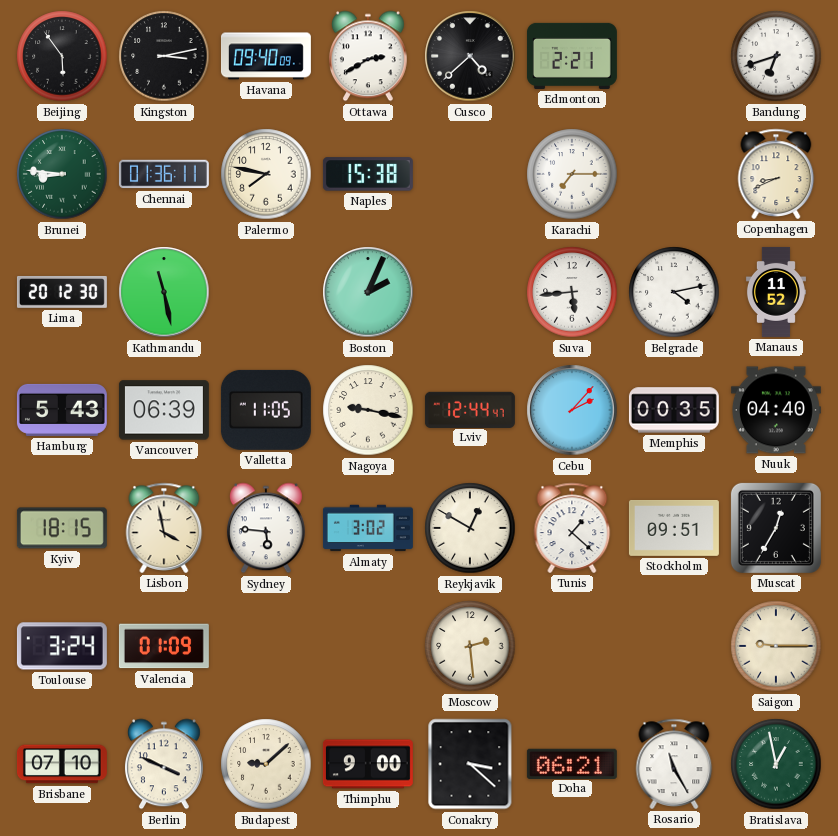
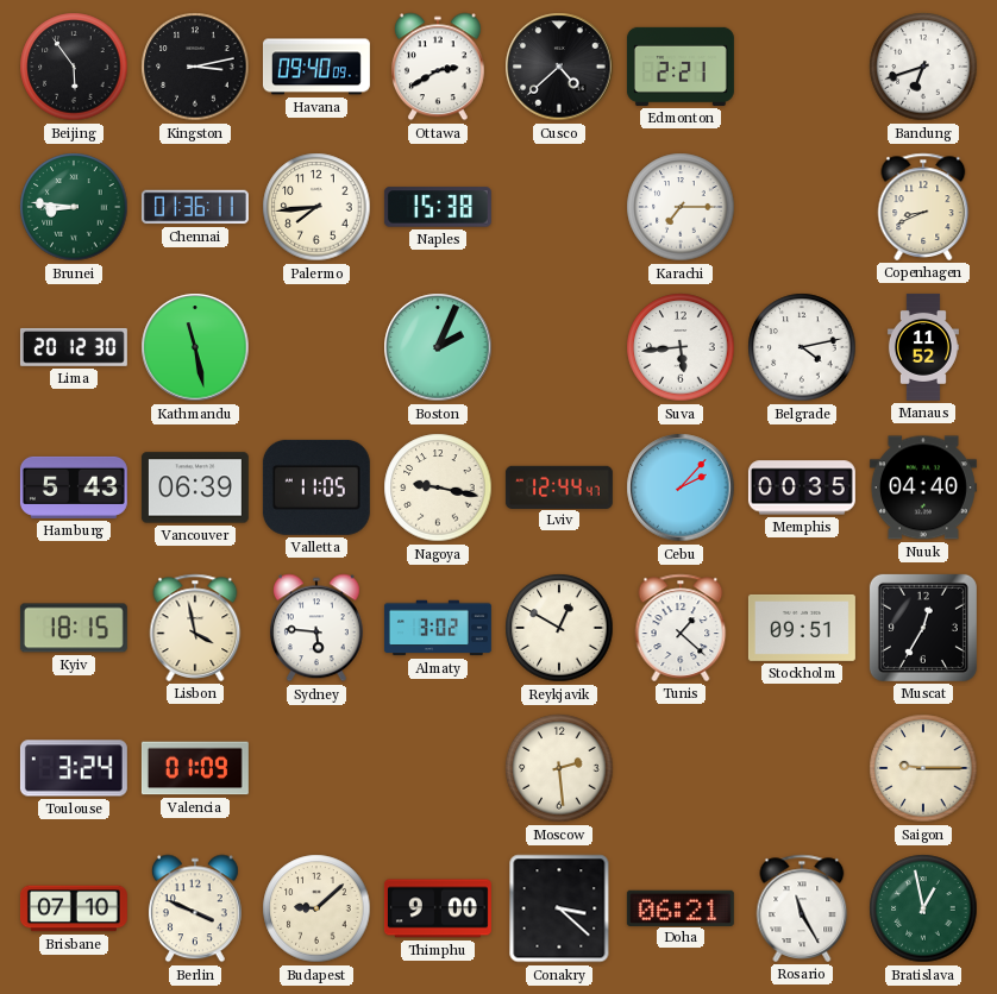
Palermo: 7:47 -> 7:44 (316, 207)
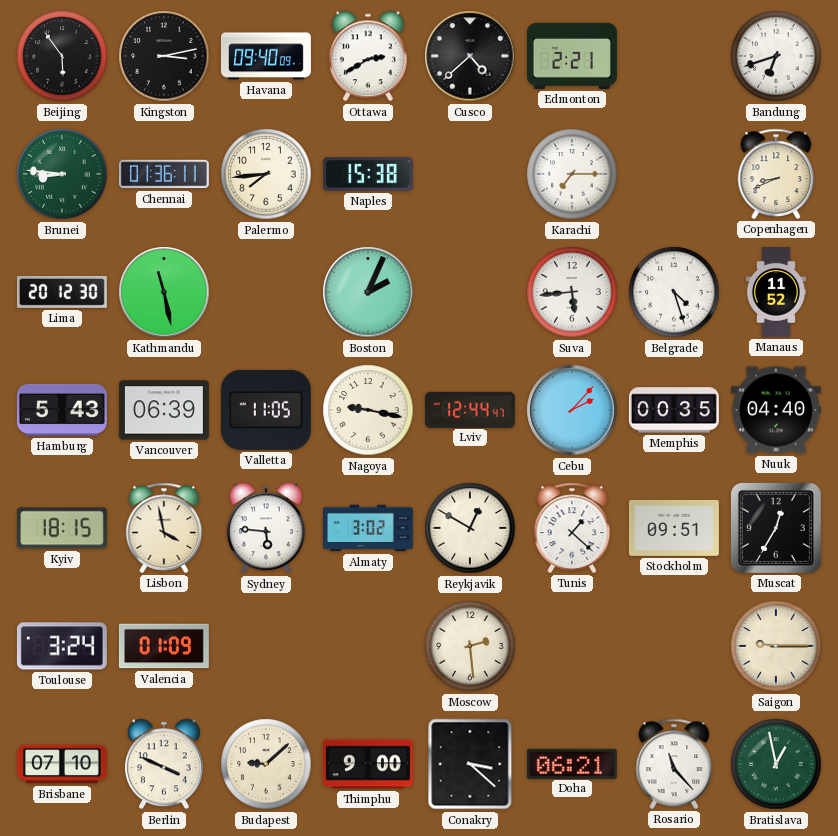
Belgrade: 4:13 -> 4:27 (674, 292)
Rosario: 11:25 -> 11:23 (674, 764)
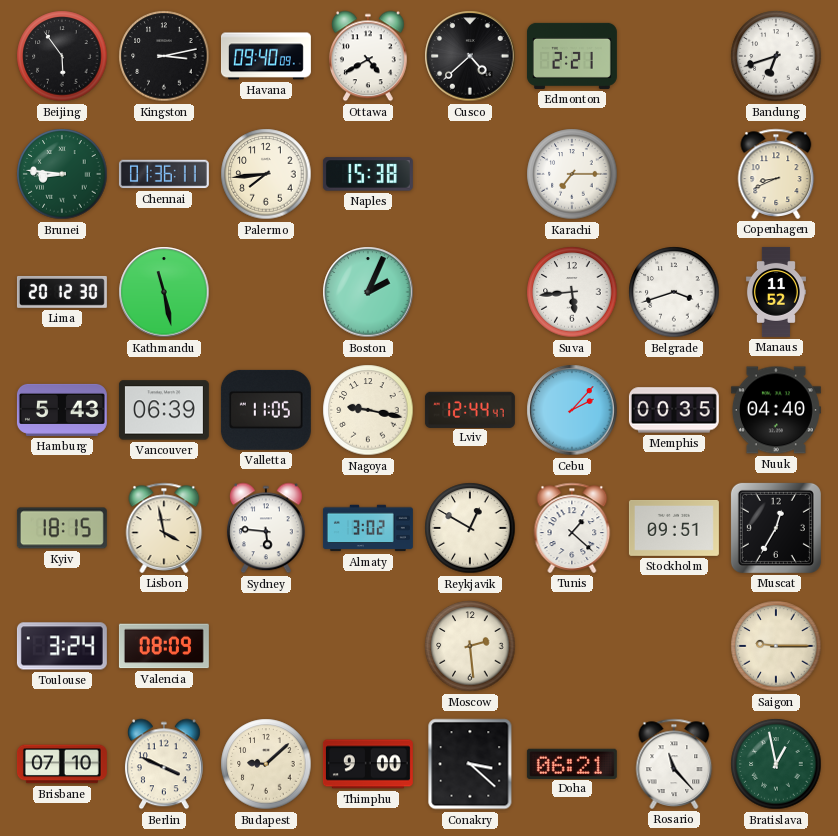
Ottawa: 2:40 -> 4:40 (368, 56)
Belgrade: 4:27 -> 3:42 (674, 292)
Valencia: 01:09 -> 08:09 (164, 646)
